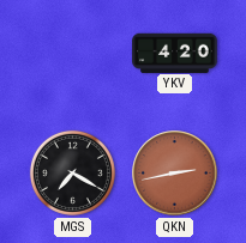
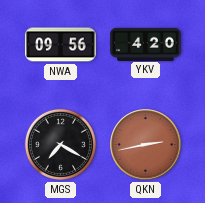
NWA: none -> 09:56 (61, 45)
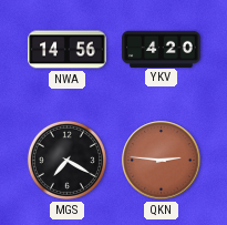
NWA: 09:56 -> 14:56 (68, 50)
QKN: 2:43 -> 2:46 (162, 161)
